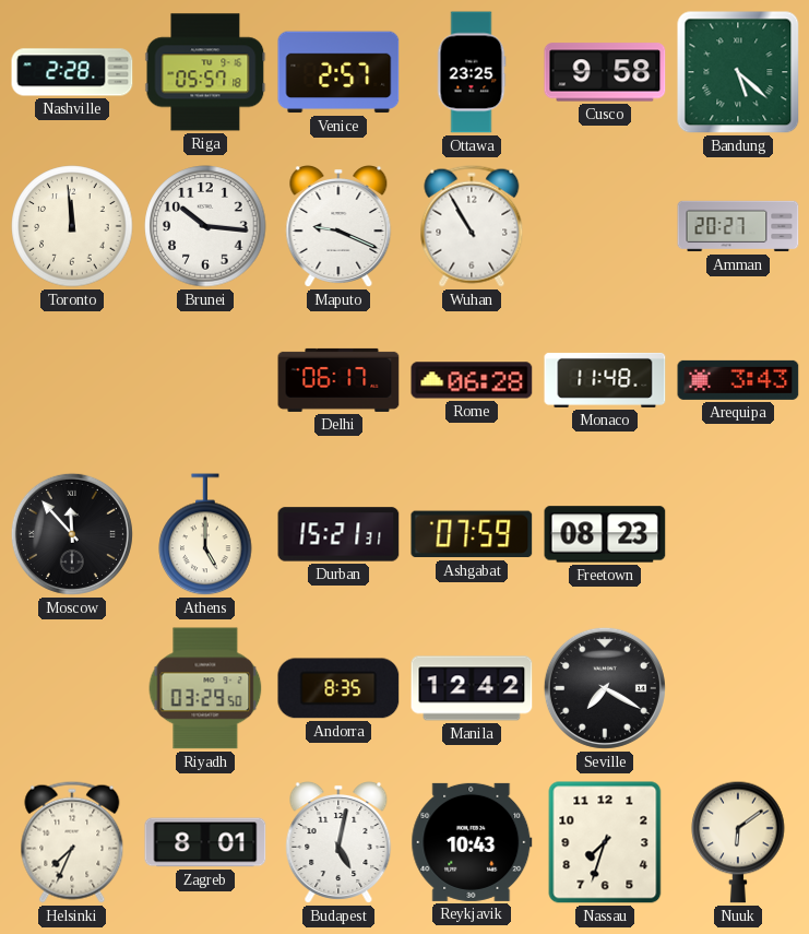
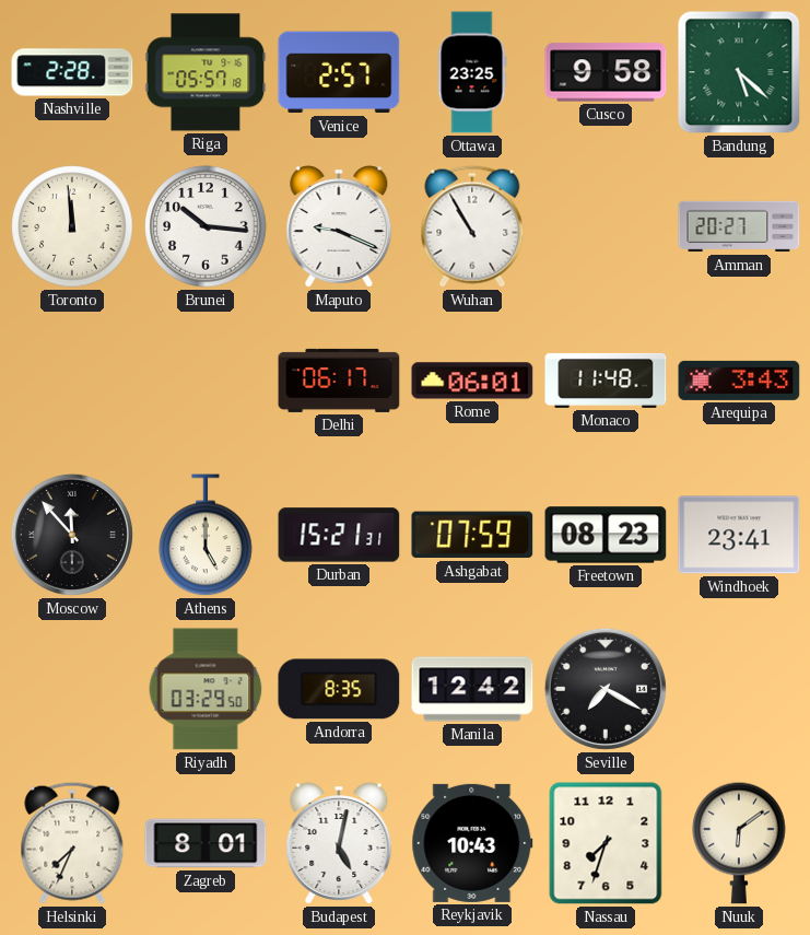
Rome: 06:28 -> 06:01 (472, 381)
Windhoek: none -> 23:41 (739, 535)
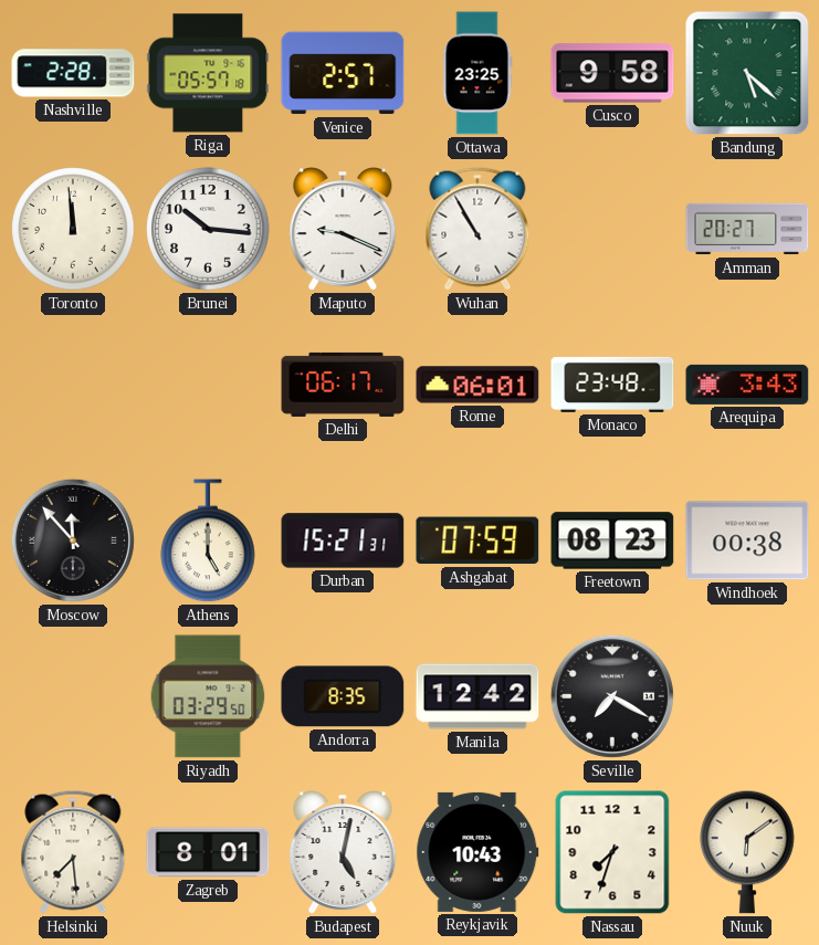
Monaco: 11:48 -> 23:48 (612, 385)
Windhoek: 23:41 -> 00:38 (747, 540)
Helsinki: 7:34 -> 7:29 (73, 852)
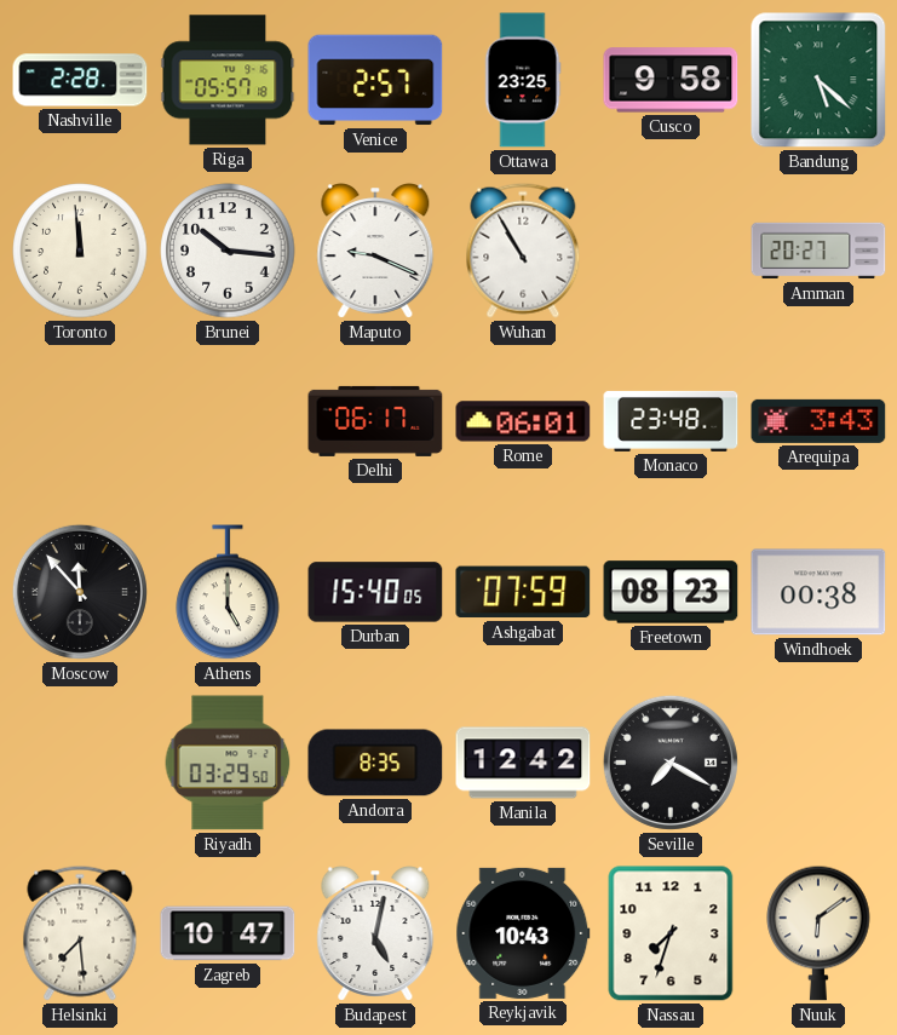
Durban: 15:21 -> 15:40 (375, 592)
Zagreb: 8:01 -> 10:47 (228, 933)
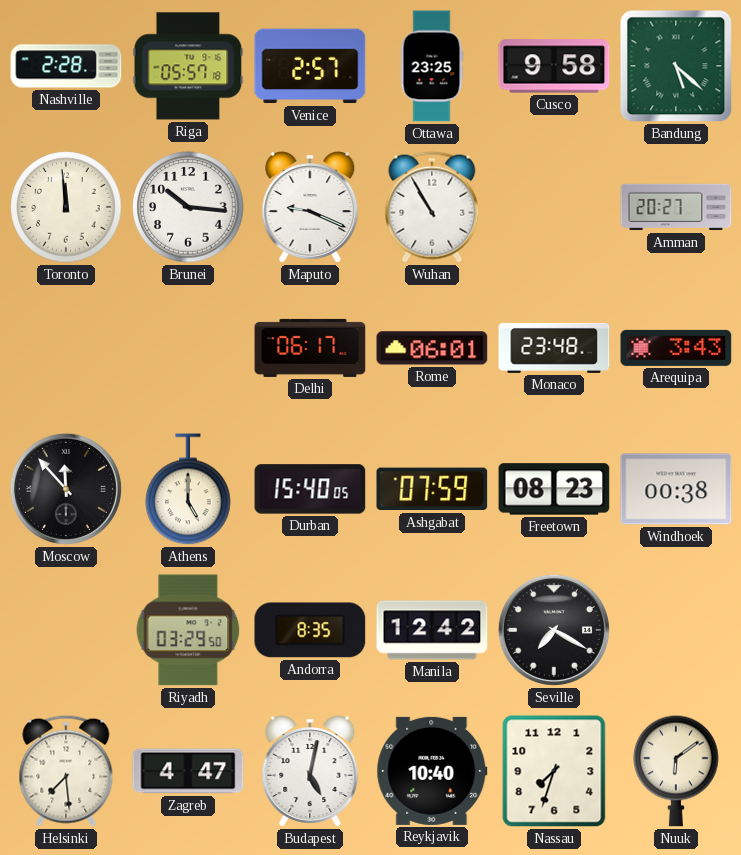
Zagreb: 10:47 -> 4:47 (188, 771)
Reykjavik: 10:43 -> 10:40 (432, 771)
